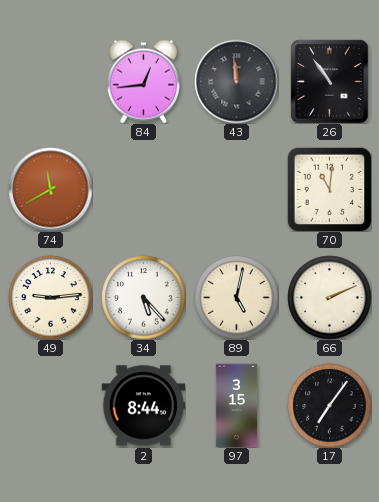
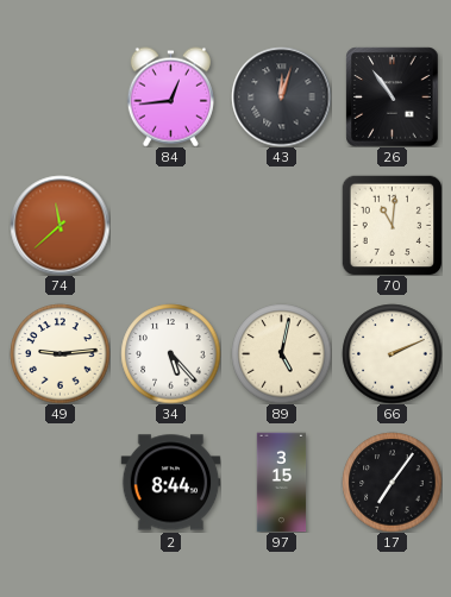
43: 11:59 -> 12:03 (281, 96)
74: 11:40 -> 11:38 (59, 225)
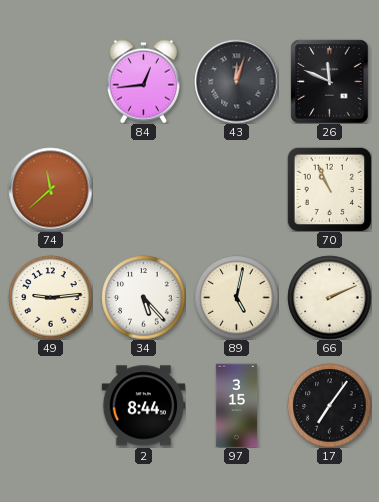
26: 10:54 -> 11:49 (330, 81)
70: 11:01 -> 10:56 (329, 189)
